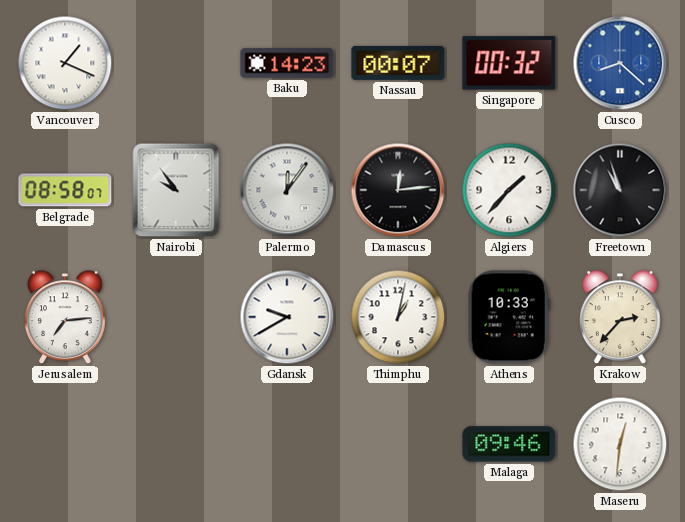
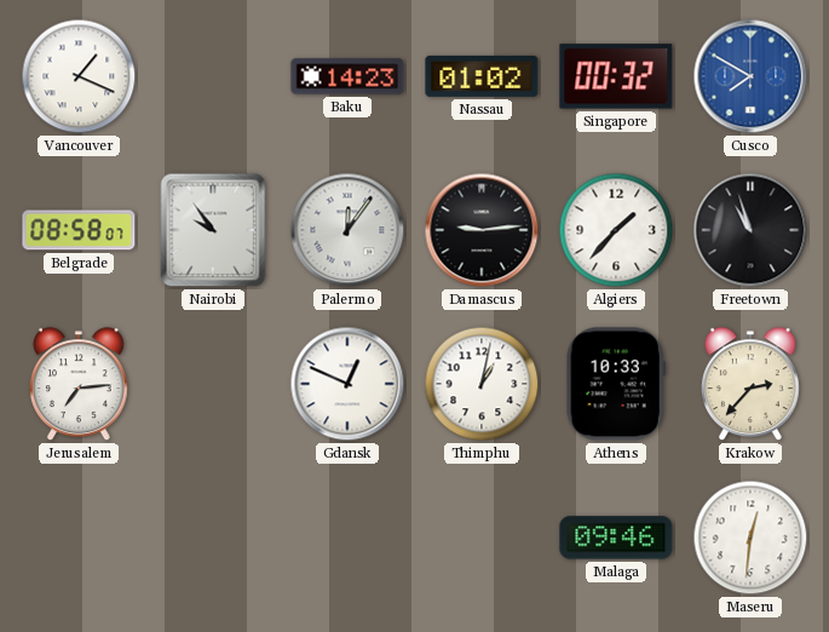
Nassau: 00:07 -> 01:02 (482, 76)
Cusco: 8:22 -> 7:50 (750, 76)
Damascus: 12:14 -> 9:14 (482, 230)
Gdansk: 9:40 -> 12:49 (347, 384)
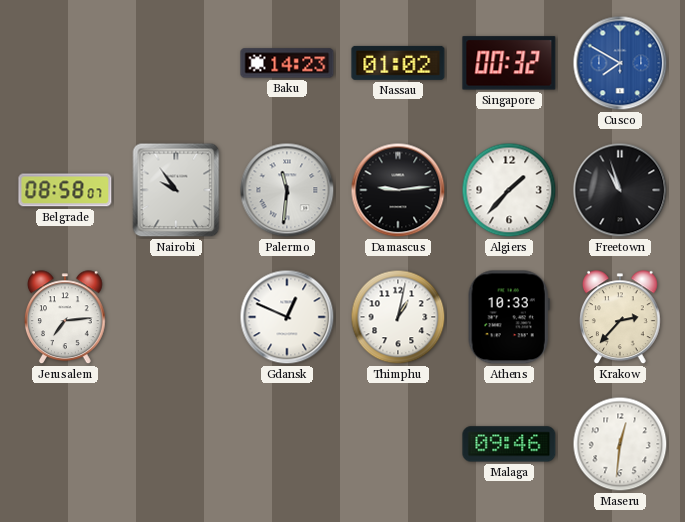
Vancouver: 1:19 -> none (79, 76)
Palermo: 12:06 -> 11:31 (287, 190)
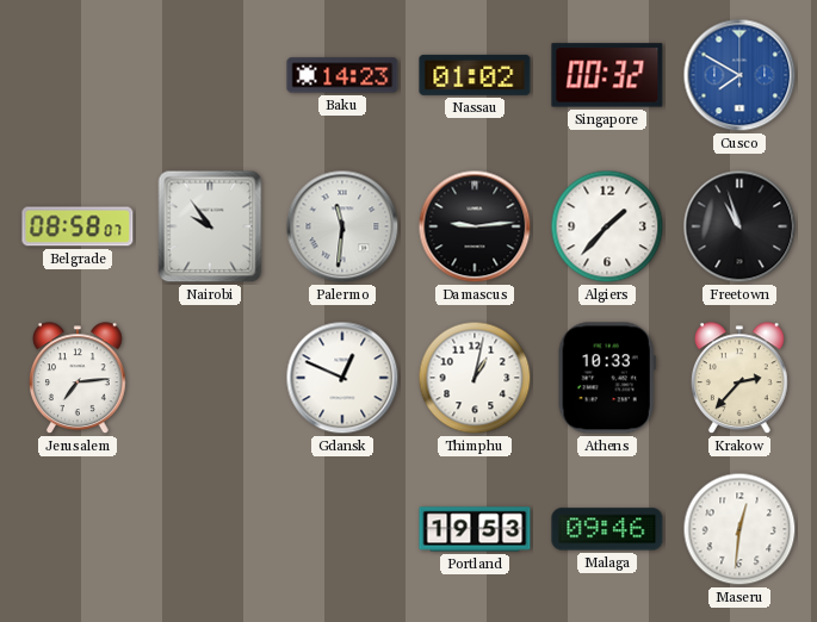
Portland: none -> 19:53 (475, 529)
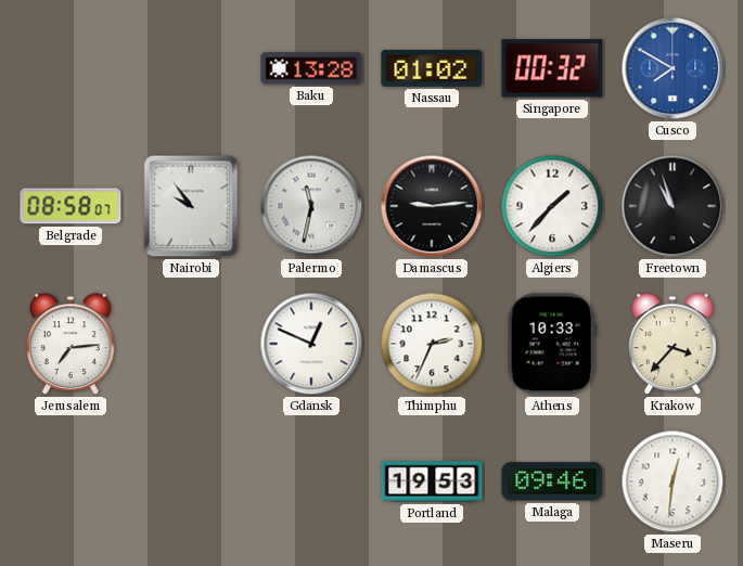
Baku: 14:23 -> 13:28 (311, 68)
Palermo: 11:31 -> 11:32 (311, 206)
Thimphu: 1:02 -> 2:34 (432, 344)
Krakow: 2:37 -> 3:37 (672, 345)
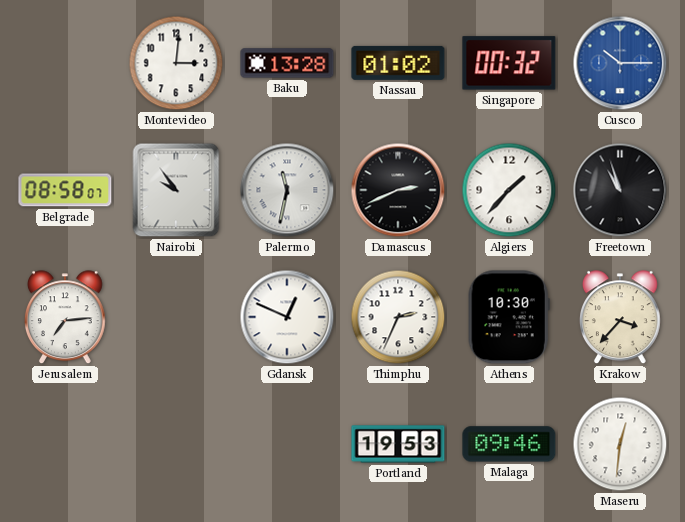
Montevideo: none -> 3:01 (176, 63)
Cusco: 7:50 -> 10:15 (620, 63)
Damascus: 9:14 -> 2:41 (398, 190)
Athens: 10:33 -> 10:30 (509, 317)
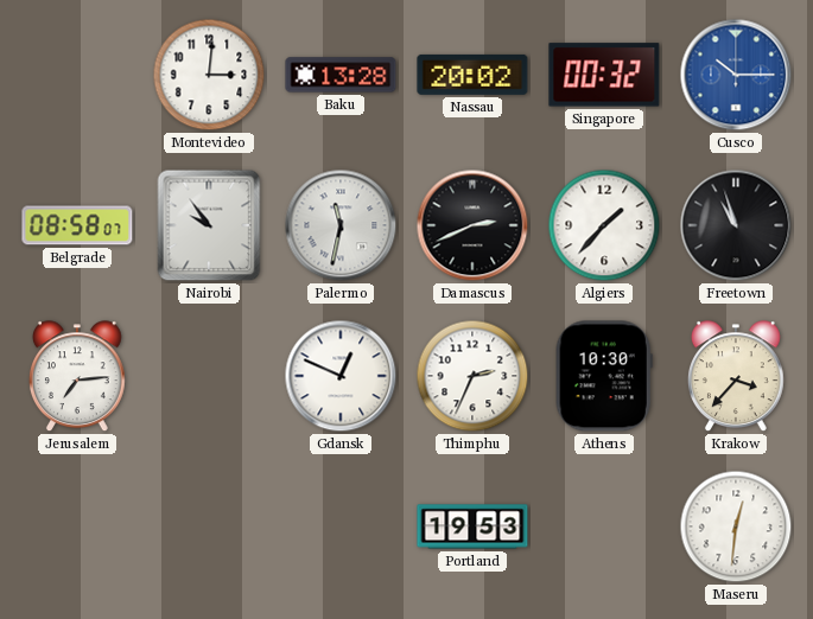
Nassau: 01:02 -> 20:02 (472, 75)
Malaga: 09:46 -> none (509, 444)
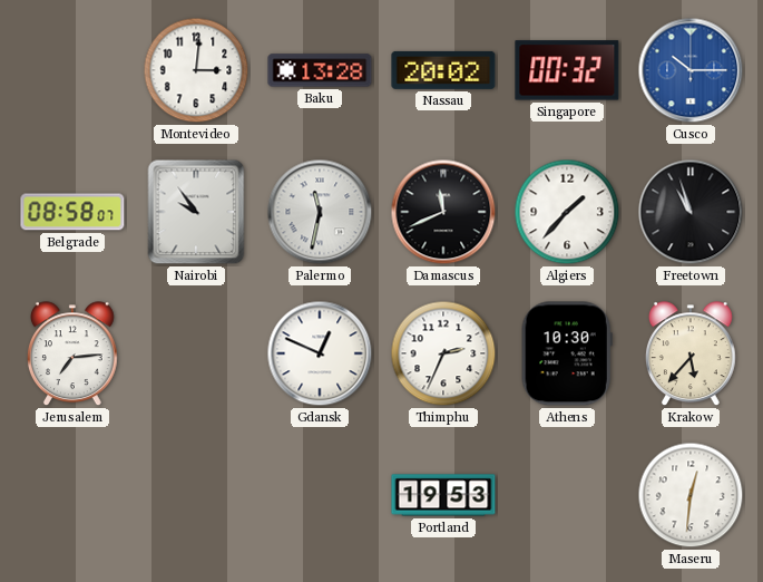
Damascus: 2:41 -> 11:41 (443, 212)
Krakow: 3:37 -> 5:37 (691, 355)
